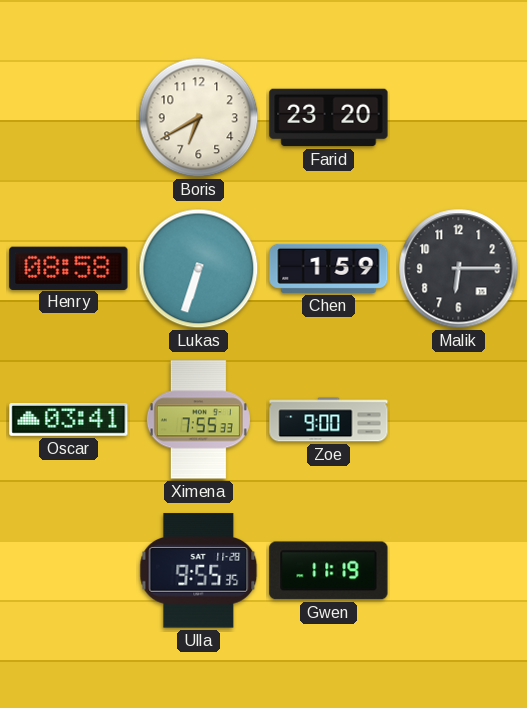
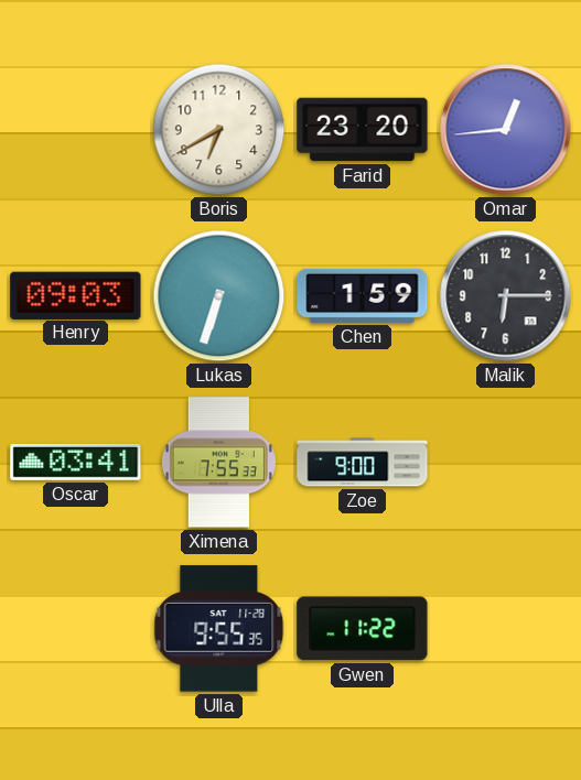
Omar: none -> 12:44 (506, 130)
Henry: 08:58 -> 09:03 (76, 295)
Gwen: 11:19 -> 11:22 (363, 629)
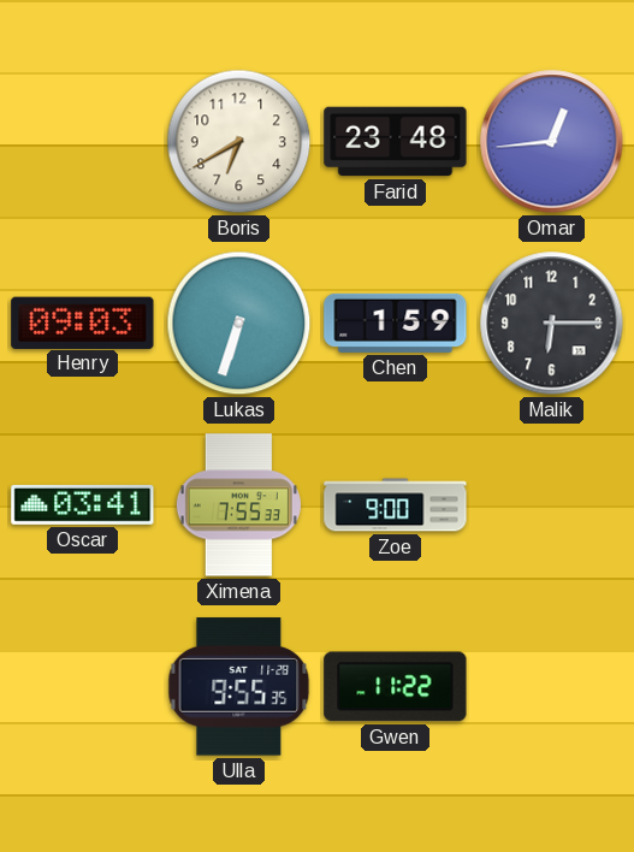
Farid: 23:20 -> 23:48 (396, 142)
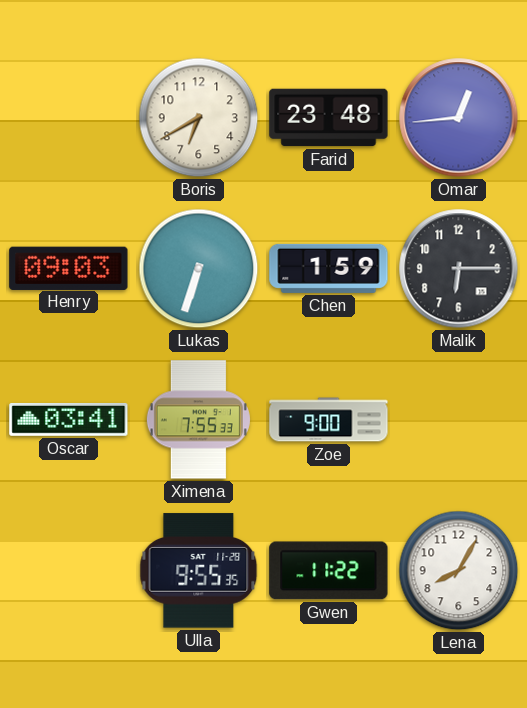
Lena: none -> 8:05 (459, 571)
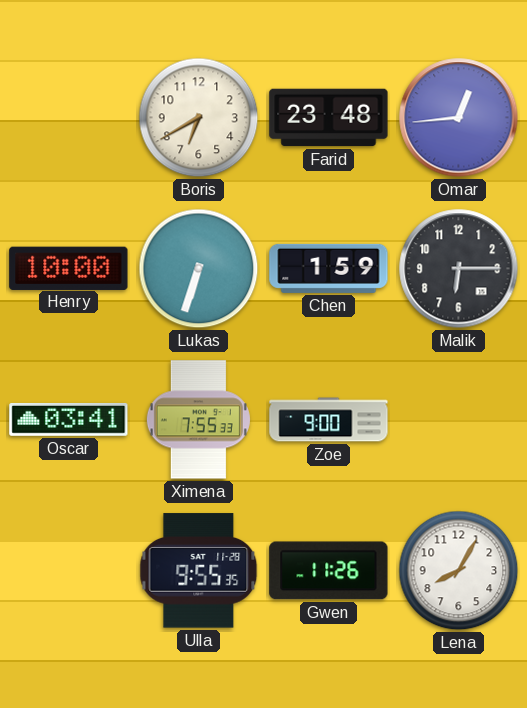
Henry: 09:03 -> 10:00 (69, 268)
Gwen: 11:22 -> 11:26 (329, 571)
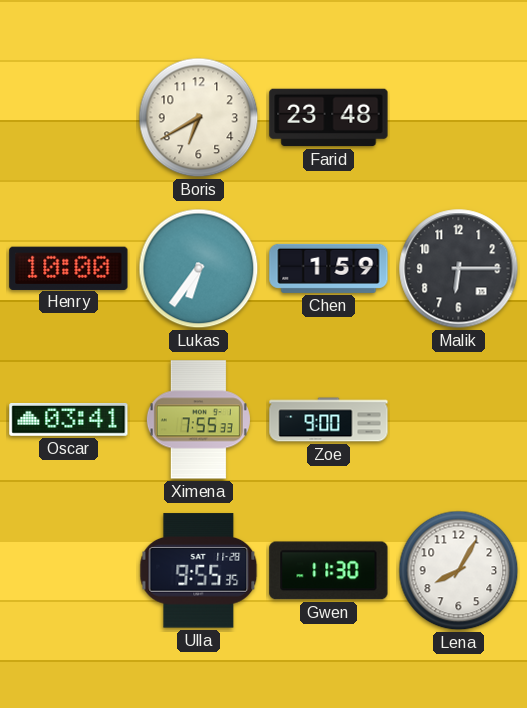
Omar: 12:44 -> none (459, 118)
Lukas: 6:33 -> 6:36 (199, 269)
Gwen: 11:26 -> 11:30 (329, 571)
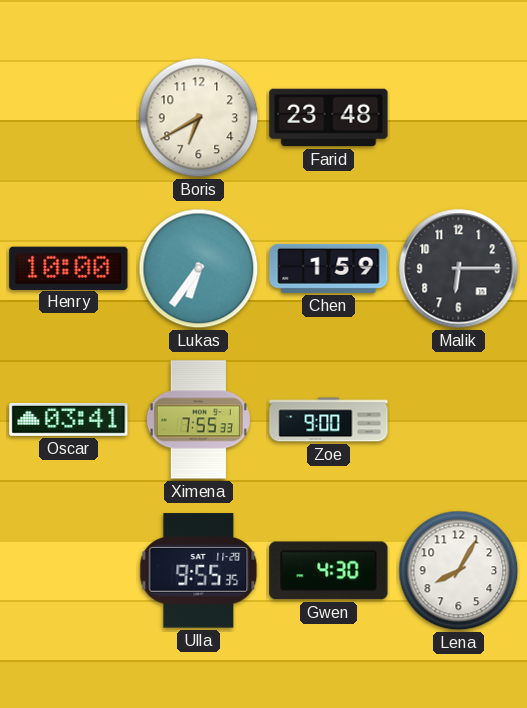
Gwen: 11:30 -> 4:30 (329, 571)
